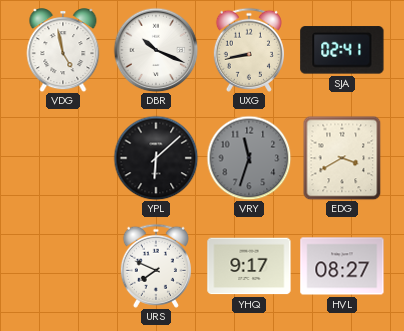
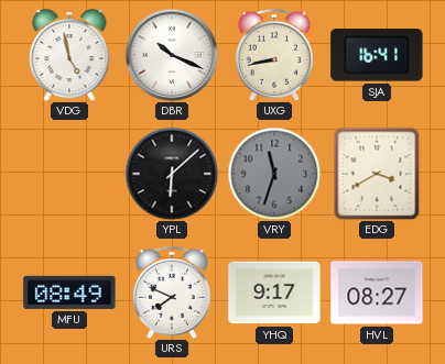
SJA: 02:41 -> 16:41 (377, 55)
MFU: none -> 08:49 (69, 293)
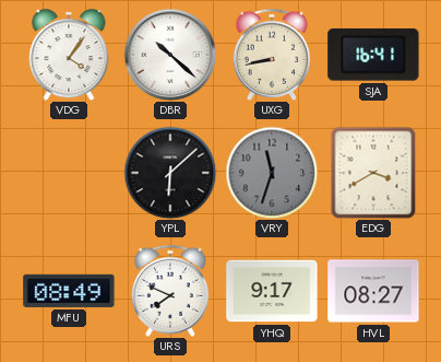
VDG: 4:58 -> 4:06 (69, 55)
DBR: 10:19 -> 10:22 (170, 55)
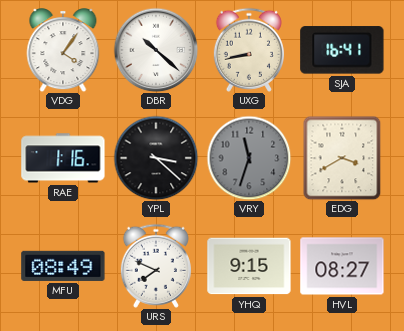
RAE: none -> 1:16 (63, 158)
YPL: 6:08 -> 3:22 (156, 158)
YHQ: 9:17 -> 9:15 (249, 266)
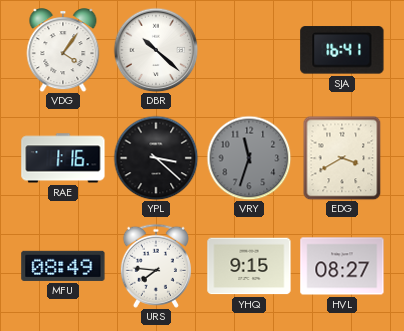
UXG: 8:43 -> none (249, 50)
URS: 7:49 -> 7:46 (156, 266)
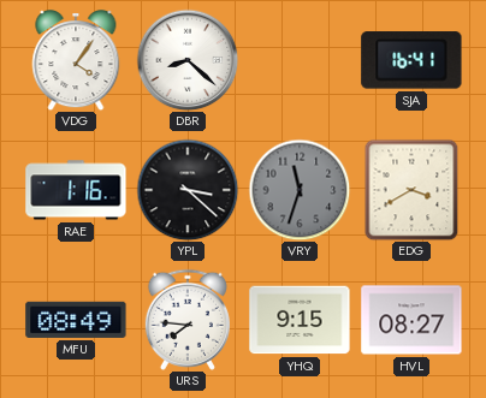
DBR: 10:22 -> 8:22 (188, 60)
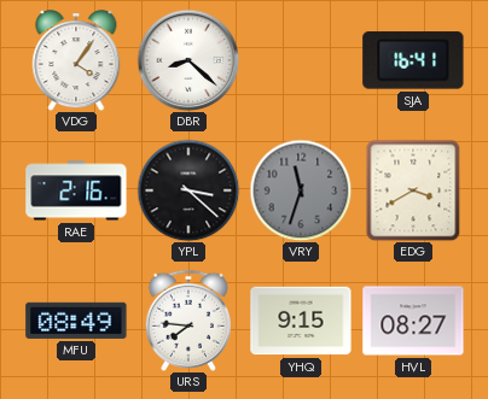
RAE: 1:16 -> 2:16 (76, 190)
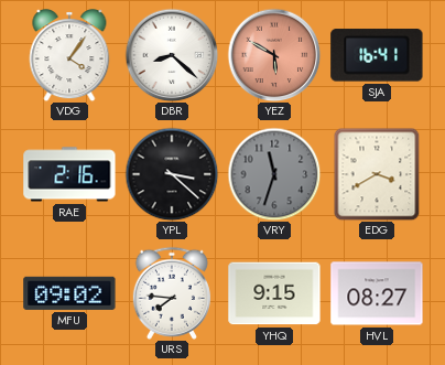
YEZ: none -> 5:50 (274, 55)
MFU: 08:49 -> 09:02 (69, 293)
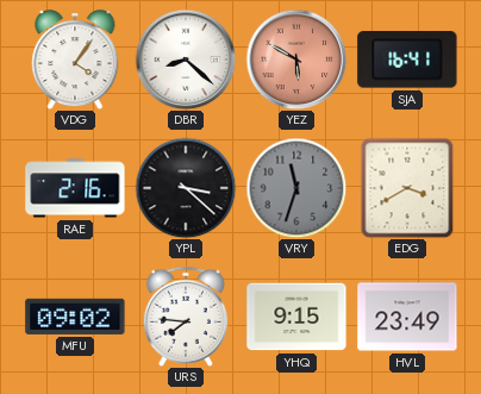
HVL: 08:27 -> 23:49 (407, 317)
